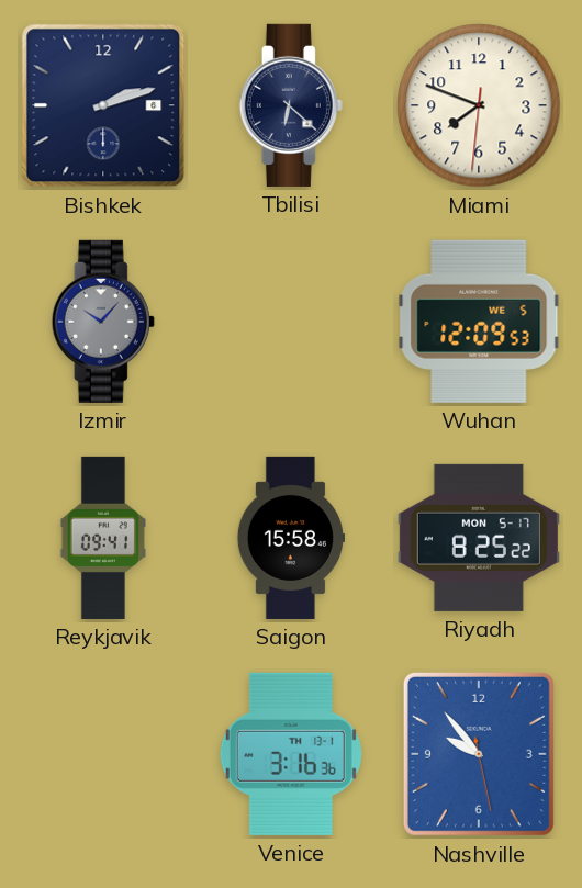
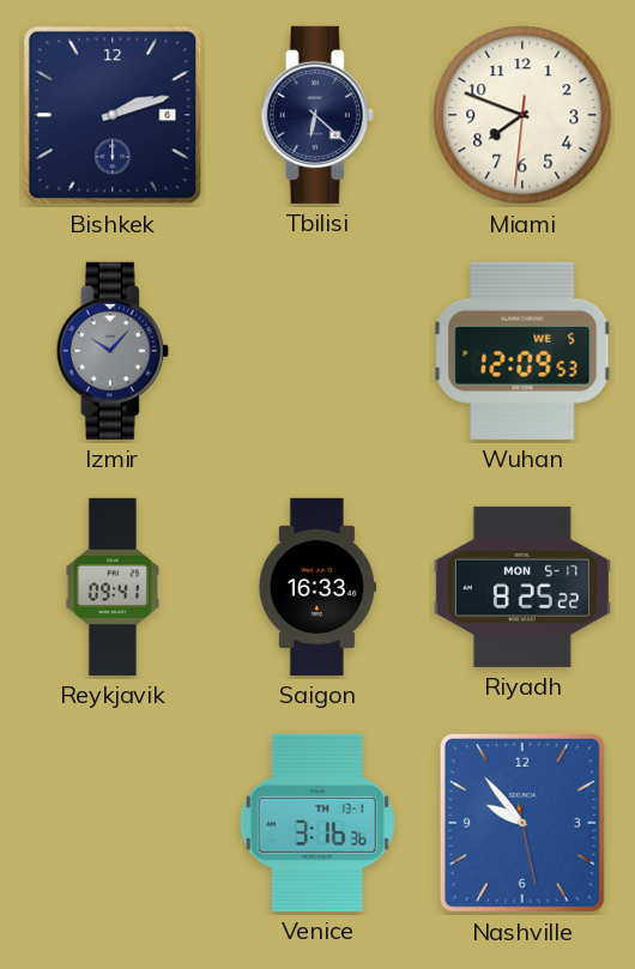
Saigon: 15:58 -> 16:33 (317, 587)
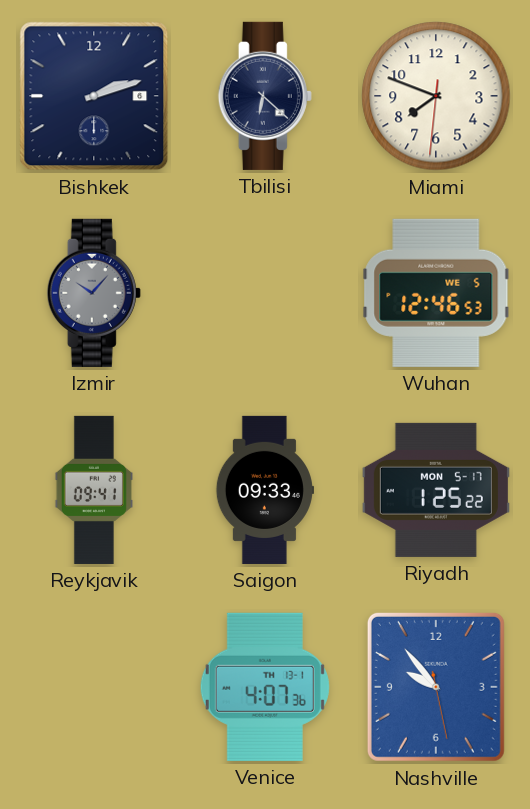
Wuhan: 12:09 -> 12:46 (436, 293)
Saigon: 16:33 -> 09:33 (265, 490)
Riyadh: 8:25 -> 1:25 (436, 490)
Venice: 3:16 -> 4:07 (265, 687)
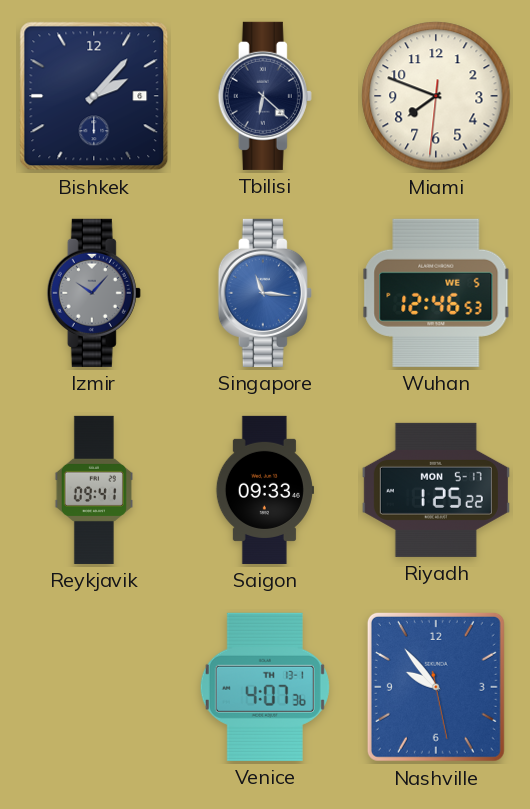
Bishkek: 2:12 -> 2:07 (94, 96)
Singapore: none -> 11:16 (265, 293)
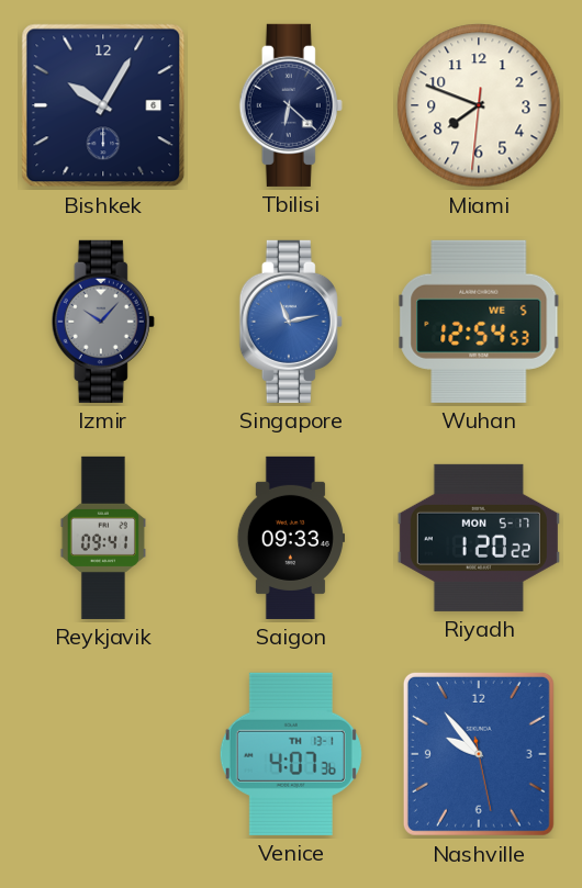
Bishkek: 2:07 -> 10:05 (103, 105)
Singapore: 11:16 -> 11:13 (291, 322)
Wuhan: 12:46 -> 12:54 (479, 322)
Riyadh: 1:25 -> 1:20 (479, 538)
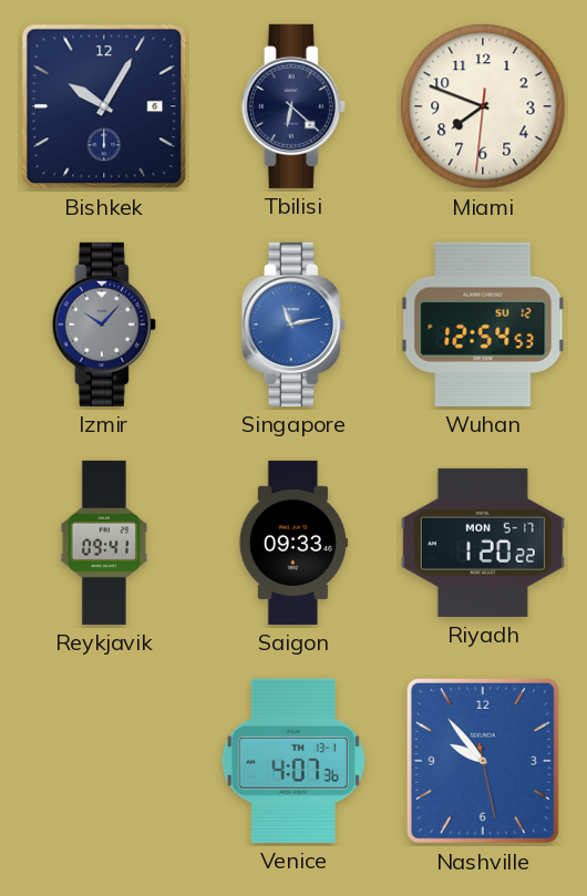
Wuhan date: WE 5 -> SU 12 (483, 325)
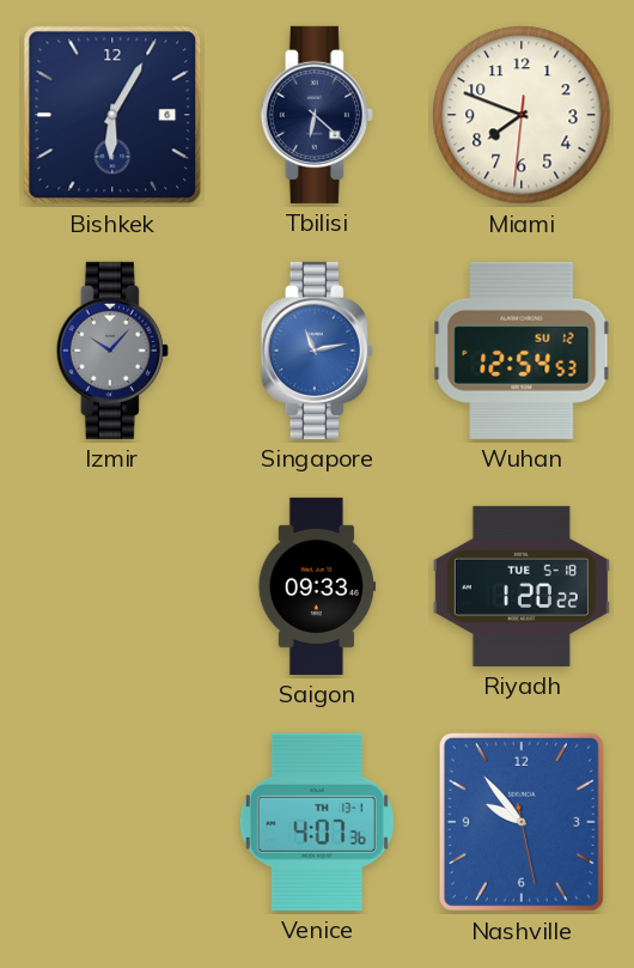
Bishkek: 10:05 -> 6:05 (112, 115)
Reykjavik: 09:41 -> none (104, 543)
Riyadh date: MON 5-17 -> TUE 5-18 (522, 586)
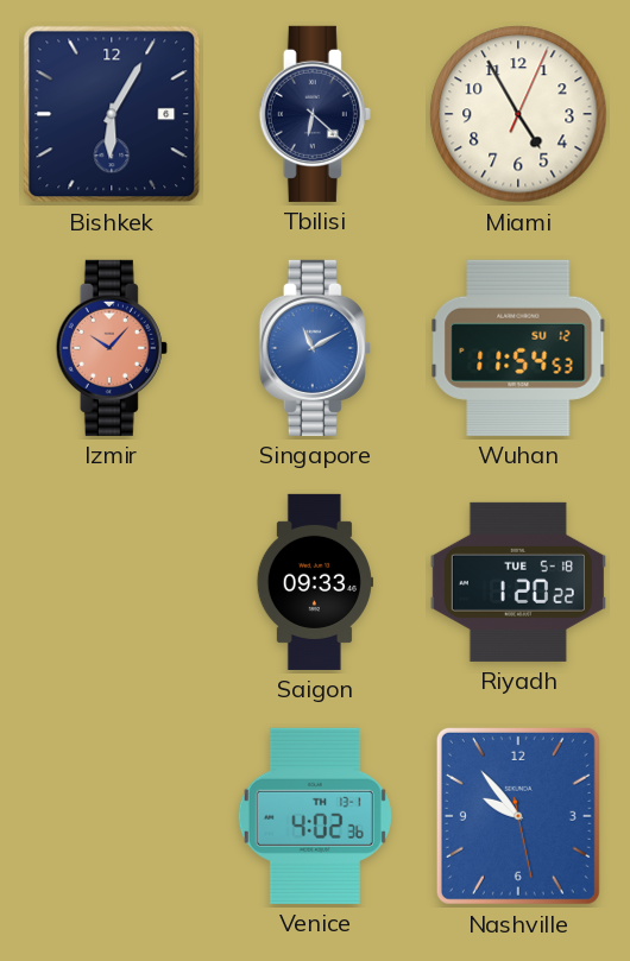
Miami: 7:48 -> 4:55 (518, 114)
Izmir dial: grey -> salmon (112, 348)
Singapore: 11:13 -> 11:10 (315, 348)
Wuhan: 12:54 -> 11:54 (518, 348)
Venice: 4:07 -> 4:02 (315, 816)
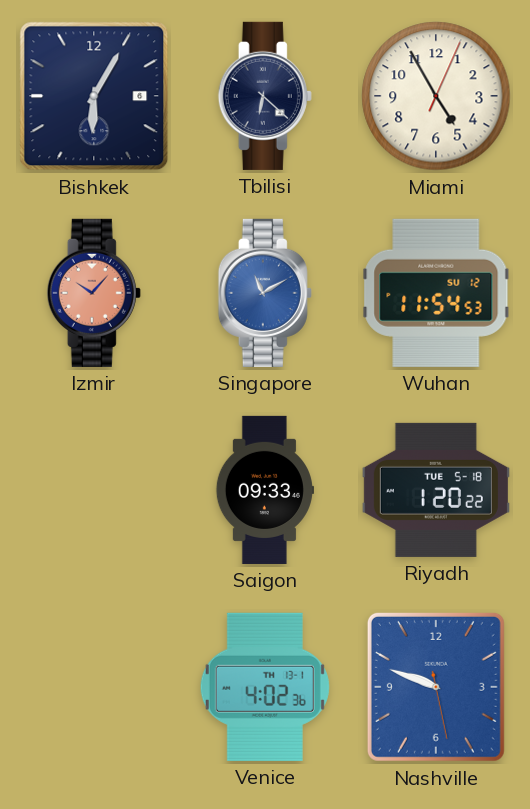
Nashville: 9:53 -> 9:48 (436, 687)
